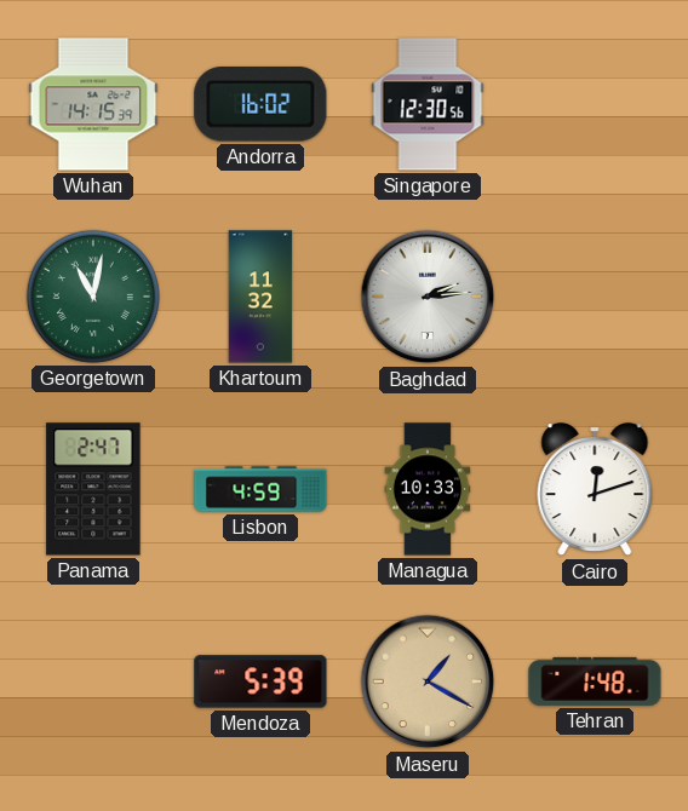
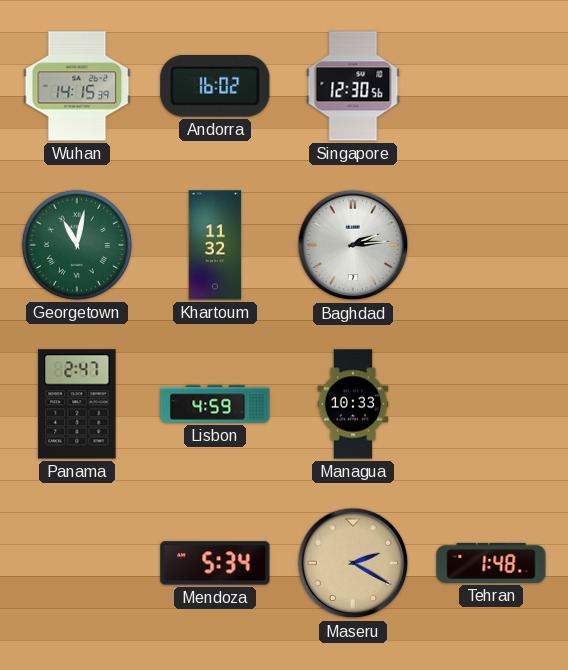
Cairo: 12:12 -> none (595, 490)
Mendoza: 5:39 -> 5:34 (215, 563)
Maseru: 1:20 -> 2:20 (353, 563)
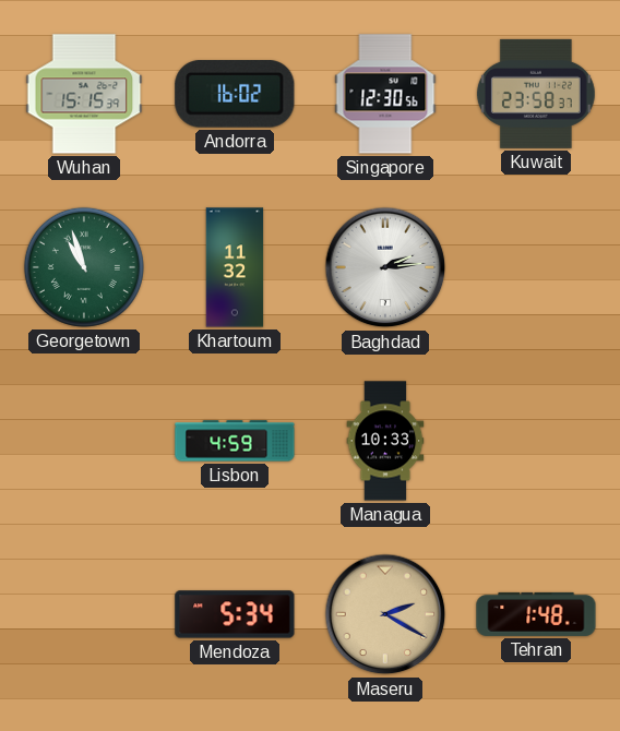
Wuhan: 14:15 -> 15:15 (84, 94)
Kuwait: none -> 23:58 (536, 94)
Georgetown: 11:02 -> 10:57 (84, 267)
Panama: 2:47 -> none (77, 404)
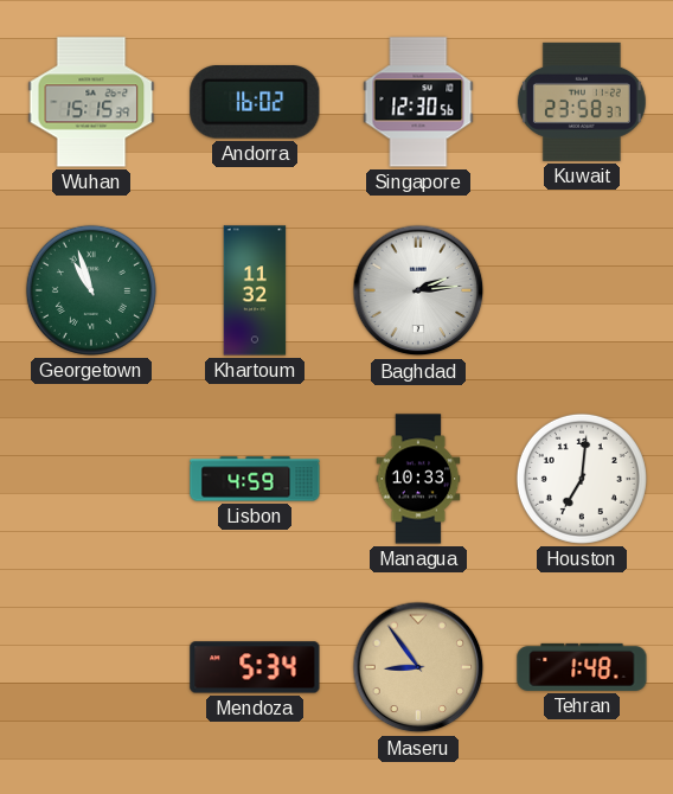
Houston: none -> 7:01 (582, 479)
Maseru: 2:20 -> 8:54 (418, 667)
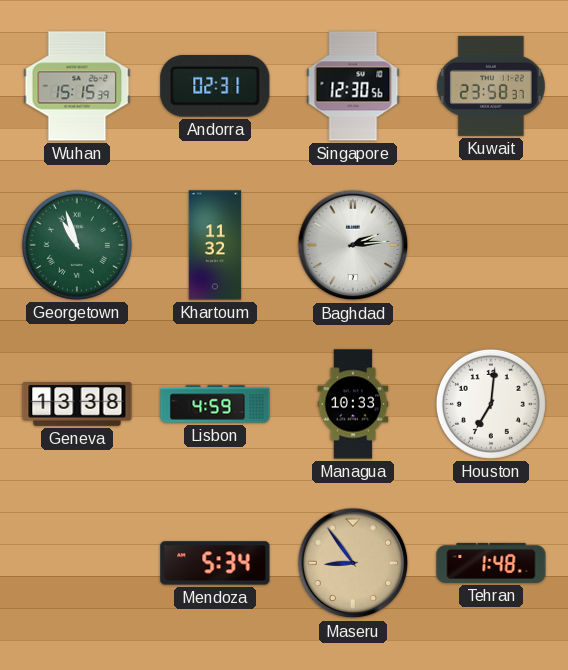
Andorra: 16:02 -> 02:31 (215, 87)
Geneva: none -> 13:38 (77, 405)
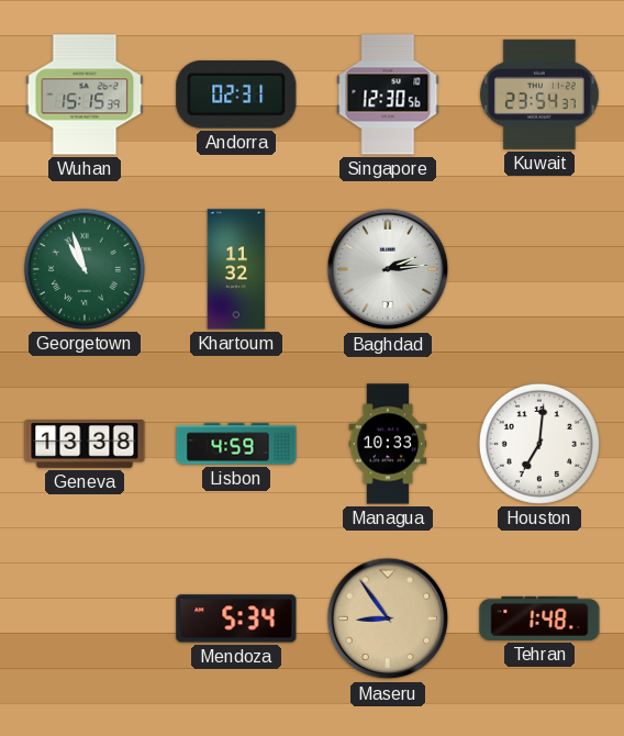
Kuwait: 23:58 -> 23:54 (539, 94)
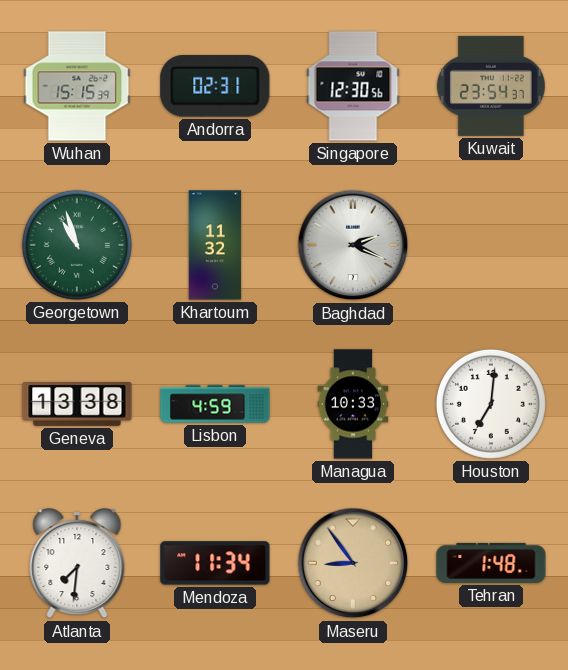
Baghdad: 2:14 -> 2:19 (353, 245)
Atlanta: none -> 7:31 (77, 564)
Mendoza: 5:34 -> 11:34 (215, 563)
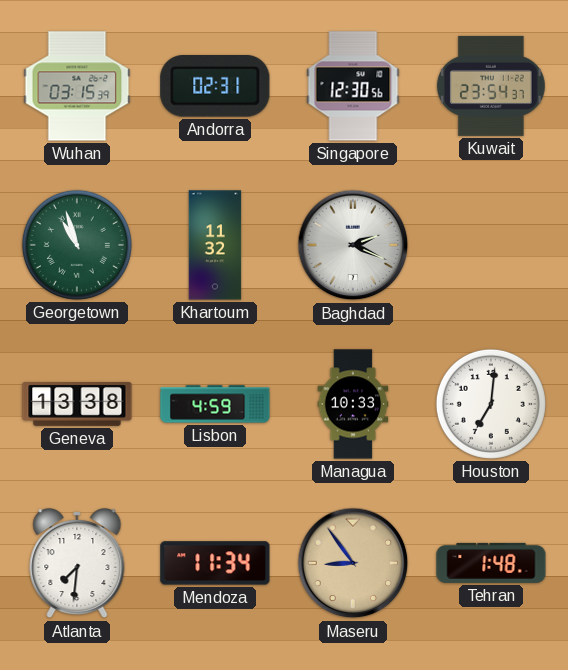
Wuhan: 15:15 -> 03:15 (77, 86)
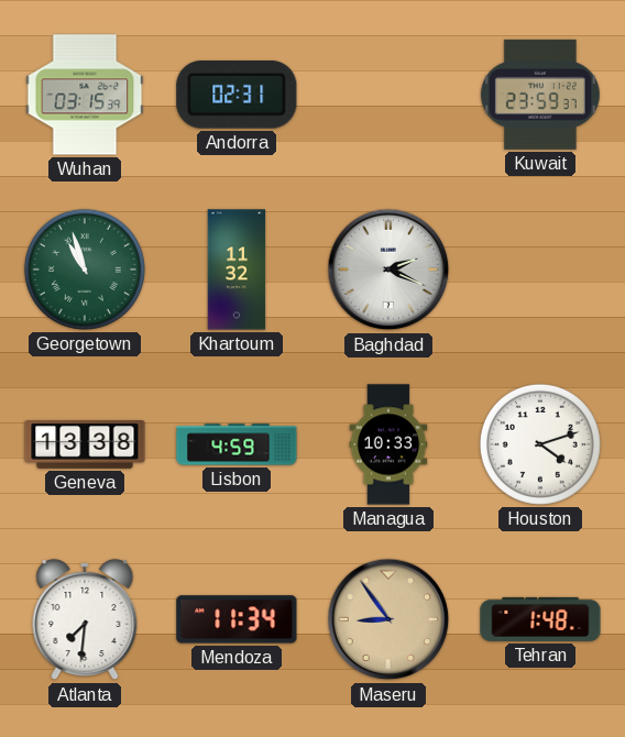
Singapore: 12:30 -> none (353, 86)
Kuwait: 23:54 -> 23:59 (540, 95)
Houston: 7:01 -> 4:12 (540, 444)
